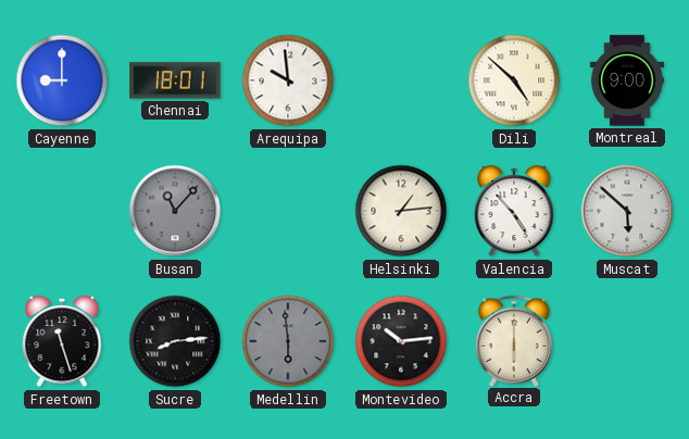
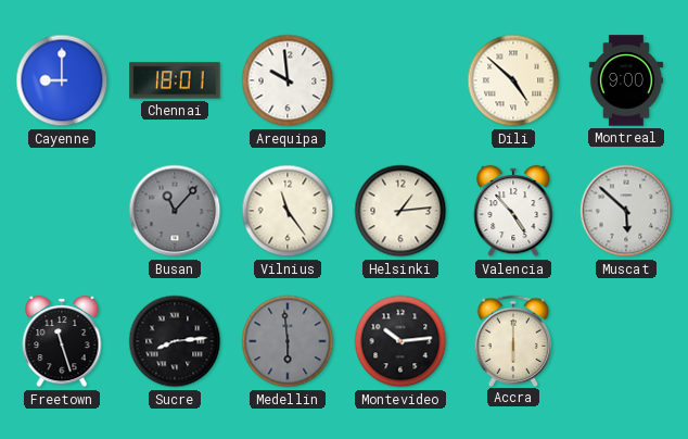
Vilnius: none -> 11:24 (288, 211)
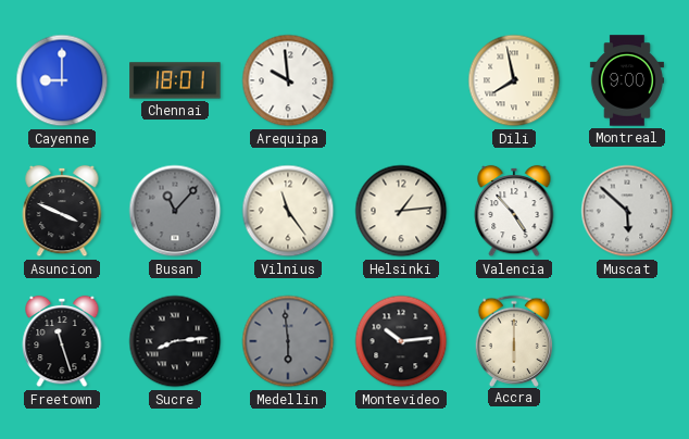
Dili: 4:52 -> 7:58 (514, 80)
Asuncion: none -> 3:49 (62, 211)
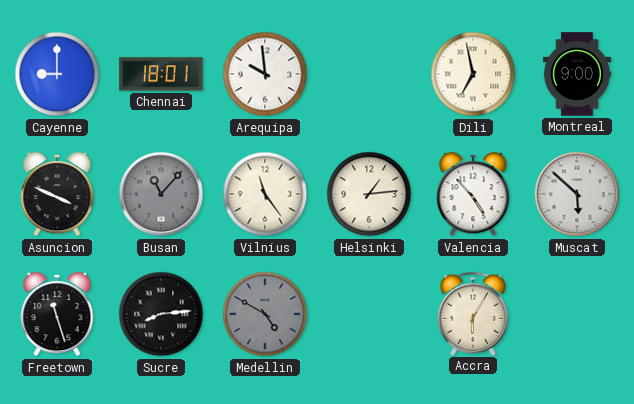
Dili: 7:58 -> 6:58 (473, 74)
Medellin: 5:59 -> 4:50 (265, 314)
Montevideo: 10:14 -> none (401, 341)
Accra: 6:00 -> 6:05 (473, 313)
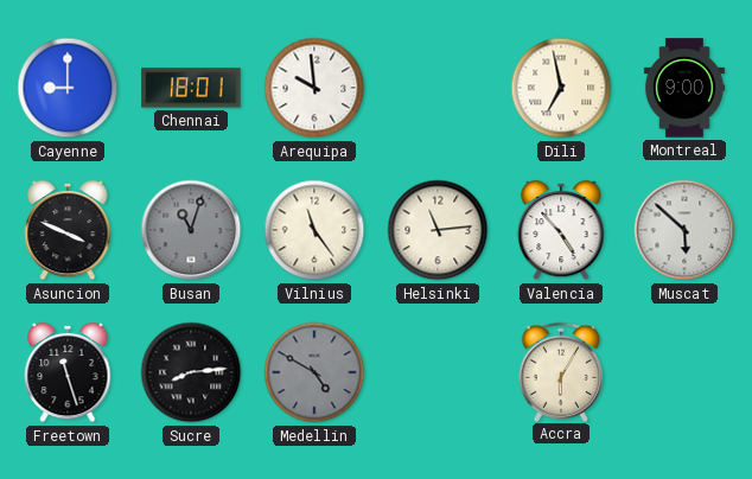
Busan: 11:07 -> 11:03 (191, 230)
Helsinki: 1:14 -> 11:14 (438, 230)
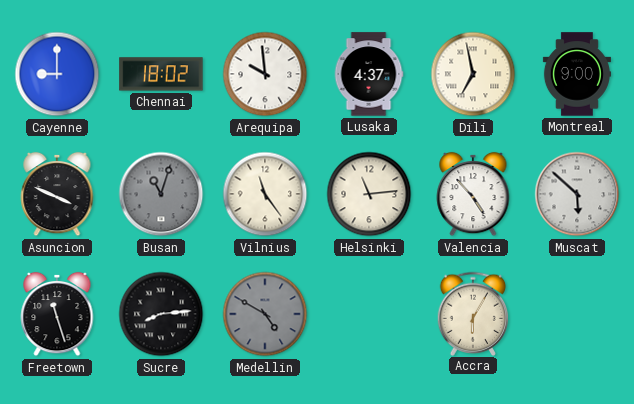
Chennai: 18:01 -> 18:02 (161, 74)
Lusaka: none -> 4:37 (369, 74)
